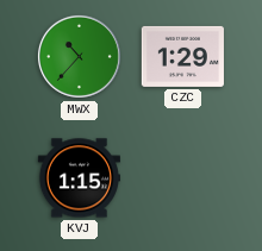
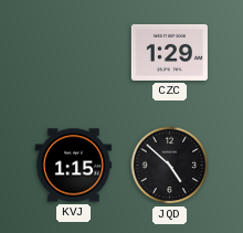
MWX: 10:37 -> none (79, 56)
JQD: none -> 4:52 (170, 166)
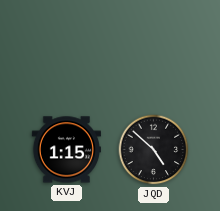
CZC: 1:29 -> none (169, 52)
